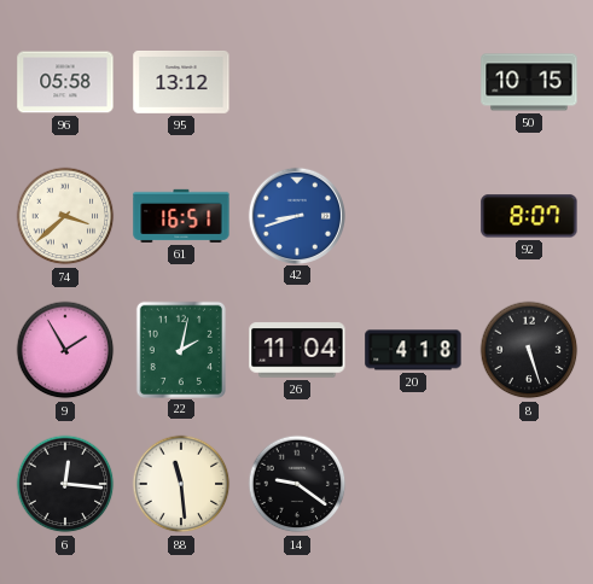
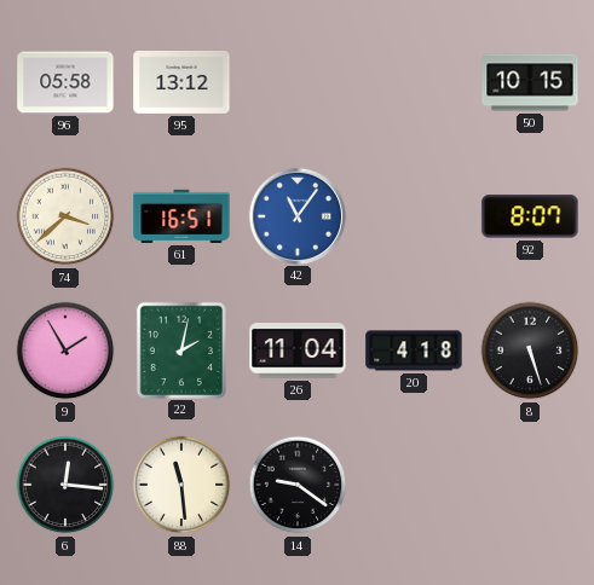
42: 8:42 -> 11:06 (296, 215)
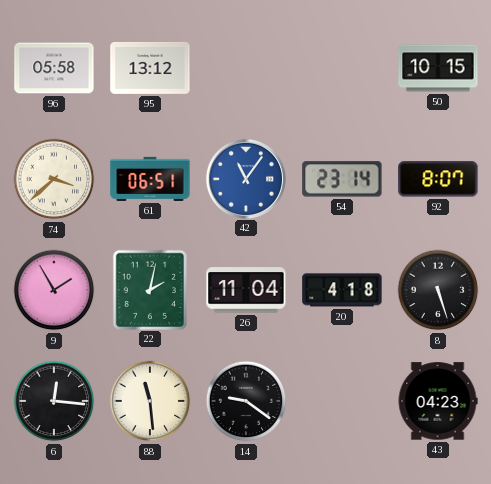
61: 16:51 -> 06:51 (150, 179)
54: none -> 23:14 (342, 179)
43: none -> 04:23 (438, 401)
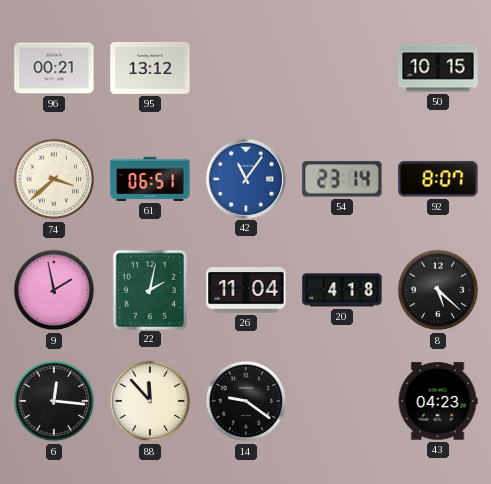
96: 05:58 -> 00:21 (54, 68)
9: 1:55 -> 1:58 (54, 290)
8: 5:27 -> 5:22 (438, 290)
88: 11:29 -> 11:53 (150, 401)
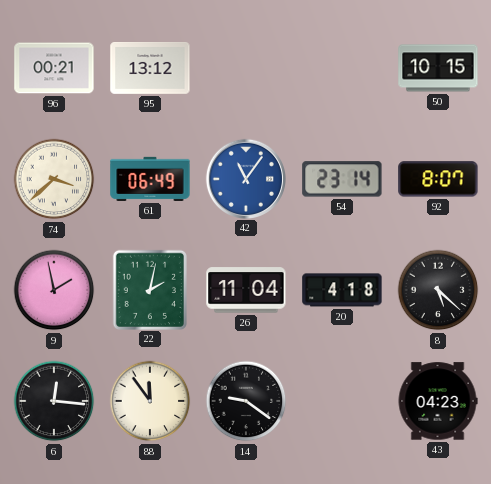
61: 06:51 -> 06:49 (150, 179)
88: 11:53 -> 11:54 (150, 401)
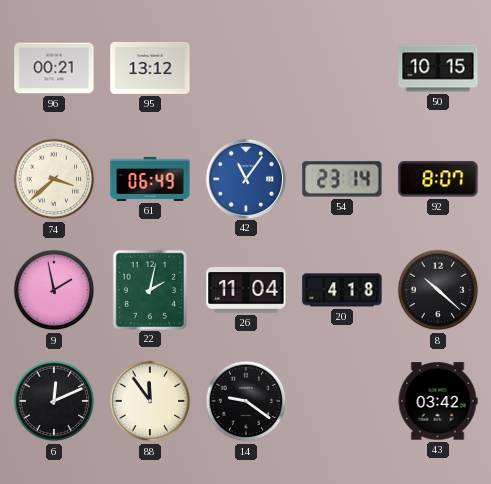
8: 5:22 -> 10:22 (438, 290)
6: 12:16 -> 12:11 (54, 401)
43: 04:23 -> 03:42 (438, 401)
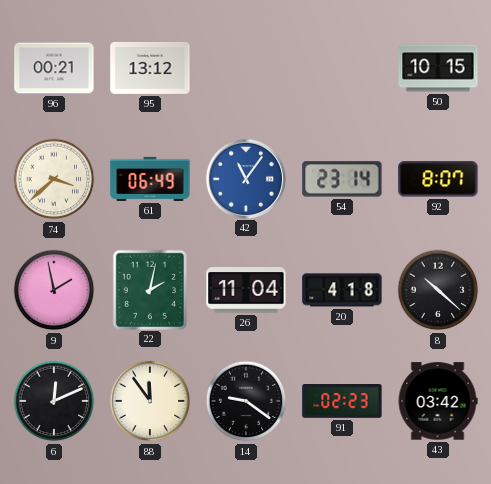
91: none -> 02:23 (342, 402)
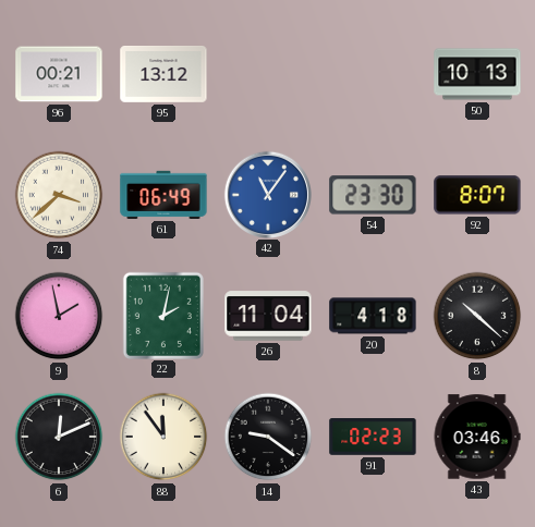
50: 10:15 -> 10:13 (477, 74)
54: 23:14 -> 23:30 (373, 195)
43: 03:42 -> 03:46 (477, 437)
